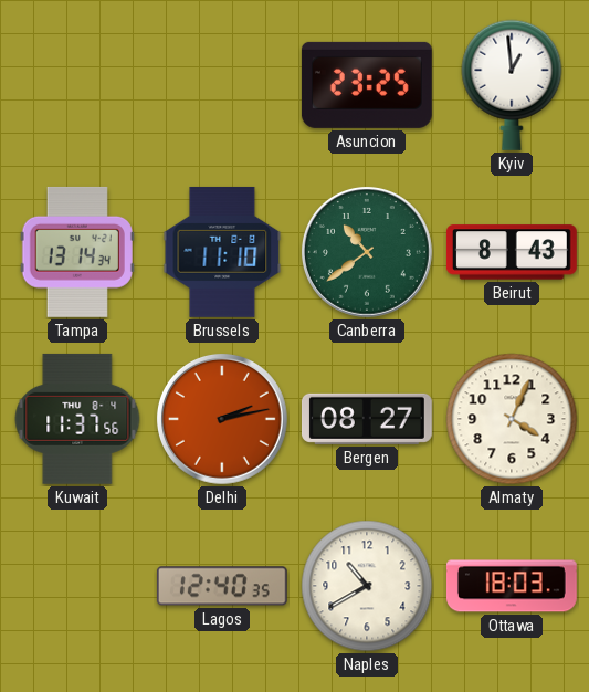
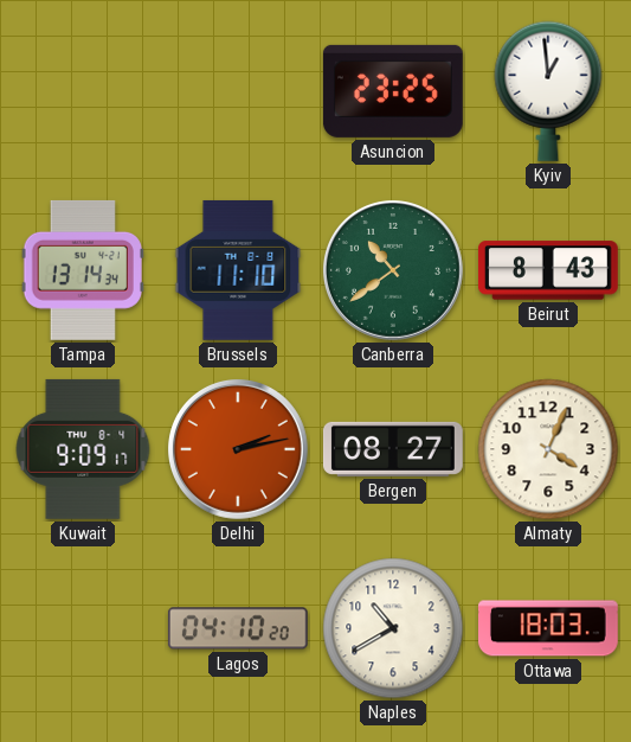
Kuwait: 11:37 -> 9:09 (83, 449)
Lagos: 12:40 -> 04:10 (238, 628)
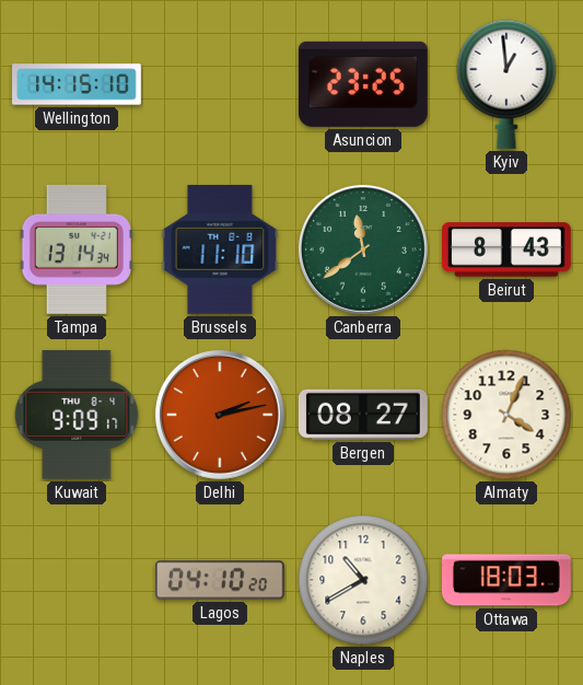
Wellington: none -> 14:15 (78, 84)
Canberra: 10:39 -> 11:39 (363, 249)
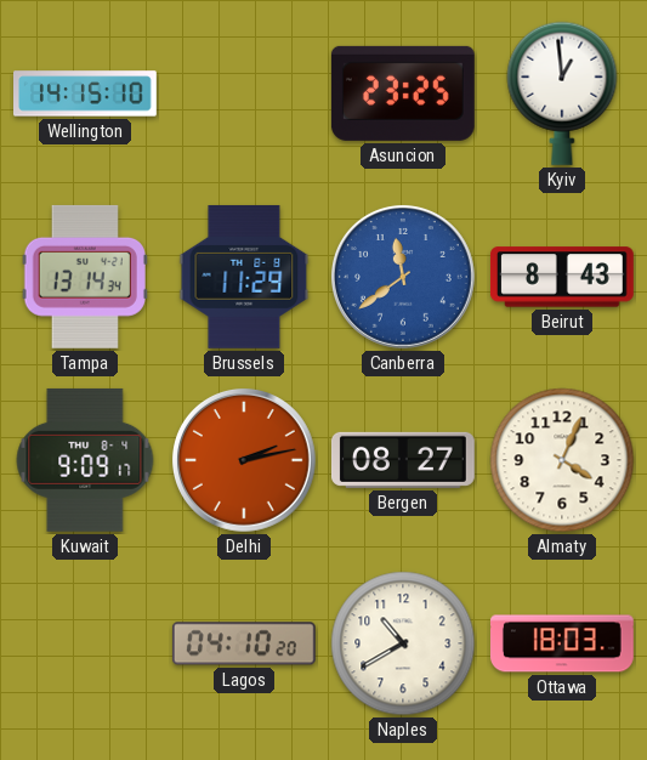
Brussels: 11:10 -> 11:29 (244, 277)
Canberra dial: green -> blue (403, 277)
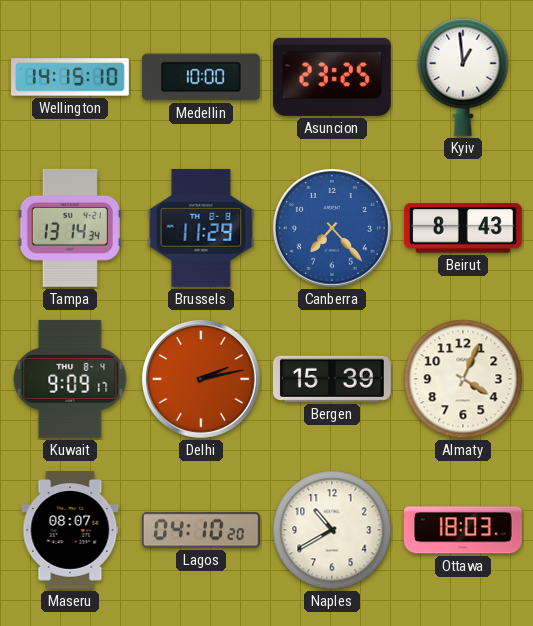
Medellin: none -> 10:00 (201, 77)
Canberra: 11:39 -> 7:23 (332, 228)
Bergen: 08:27 -> 15:39 (332, 379)
Maseru: none -> 08:07 (70, 531)
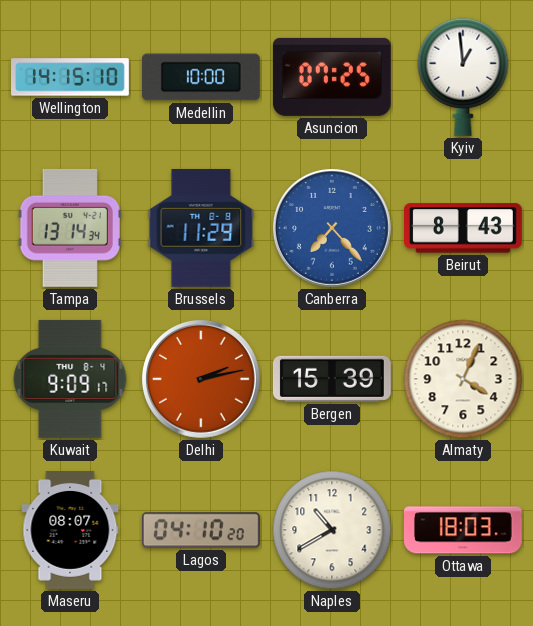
Asuncion: 23:25 -> 07:25 (332, 77)
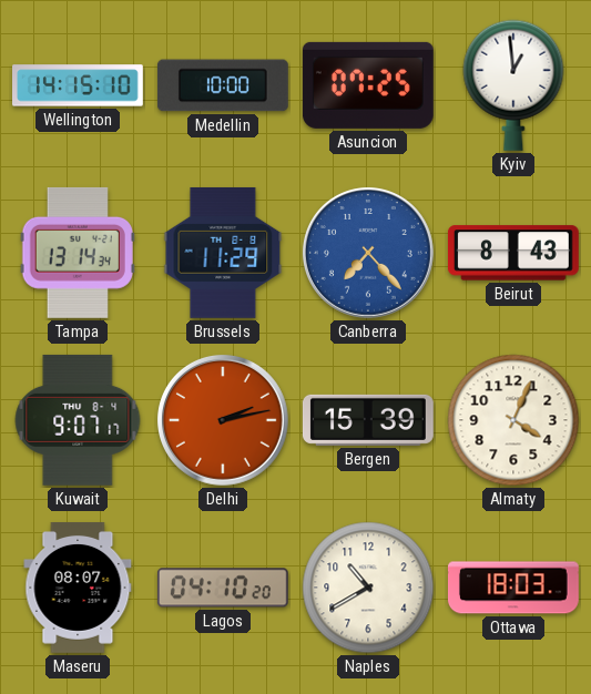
Kuwait: 9:09 -> 9:07 (78, 420)
